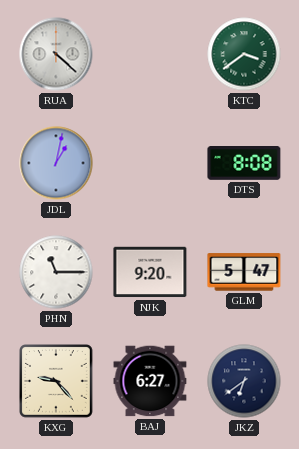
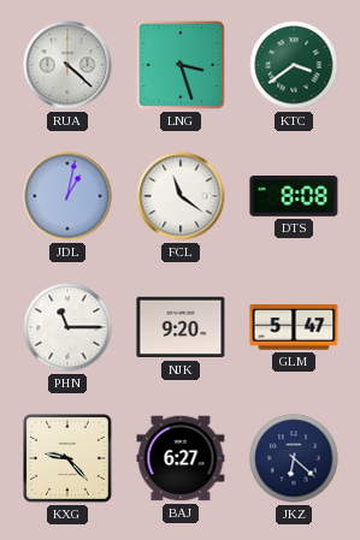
LNG: none -> 3:27 (181, 65)
FCL: none -> 11:21 (181, 196)
JKZ: 6:39 -> 6:22 (294, 458)
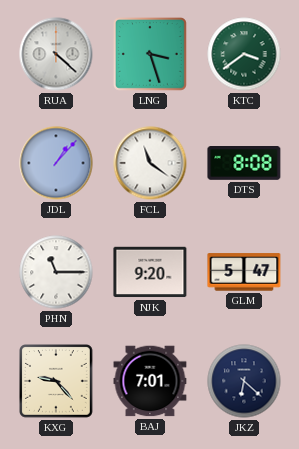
JDL: 1:02 -> 1:07 (56, 163)
BAJ: 6:27 -> 7:01 (150, 381)
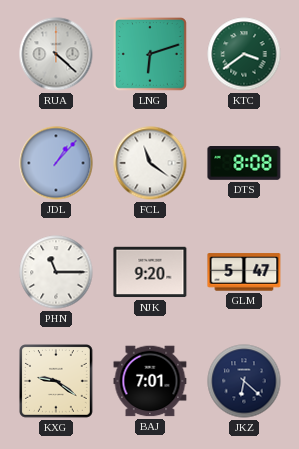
LNG: 3:27 -> 6:12 (150, 54)
KXG: 9:23 -> 9:21 (57, 382)
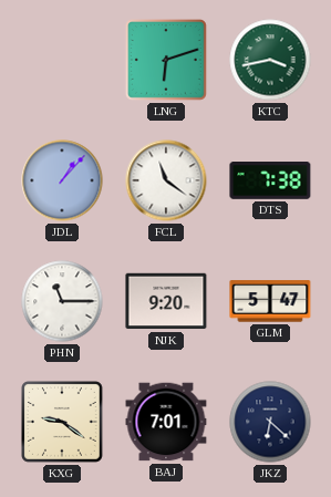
RUA: 4:22 -> none (56, 54)
KTC: 3:39 -> 3:43 (270, 60)
DTS: 8:08 -> 7:38 (270, 182)
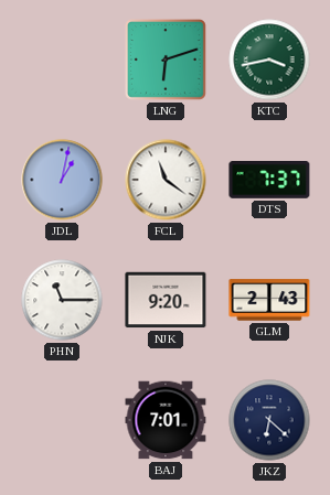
JDL: 1:07 -> 1:02 (62, 180)
DTS: 7:38 -> 7:37 (269, 181)
GLM: 5:47 -> 2:43 (269, 300)
KXG: 9:21 -> none (63, 423)
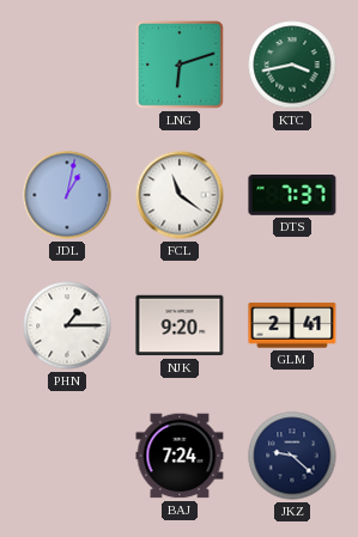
PHN: 11:15 -> 1:15 (67, 325)
GLM: 2:43 -> 2:41 (292, 325)
BAJ: 7:01 -> 7:24 (180, 456)
JKZ: 6:22 -> 9:22 (292, 456)
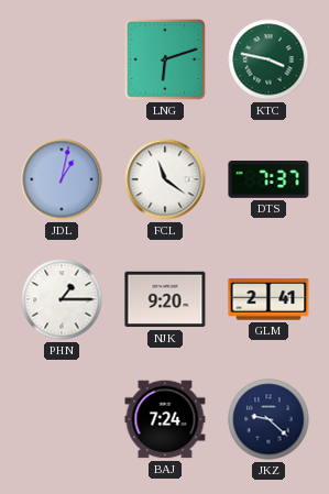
KTC: 3:43 -> 3:47 (268, 59)
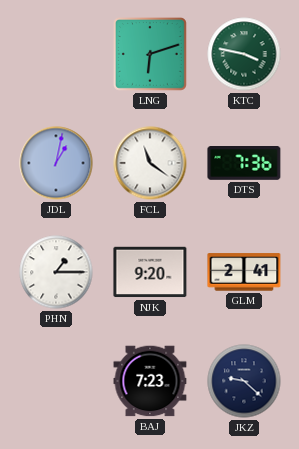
DTS: 7:37 -> 7:36 (244, 164)
BAJ: 7:24 -> 7:23 (150, 381)
